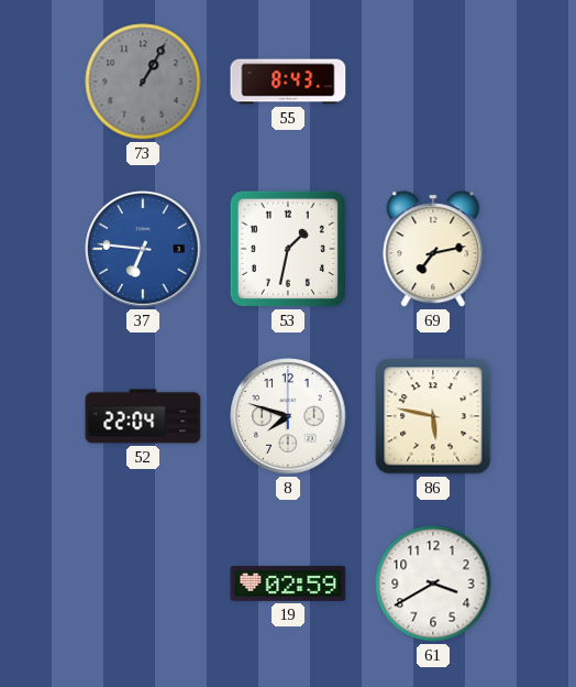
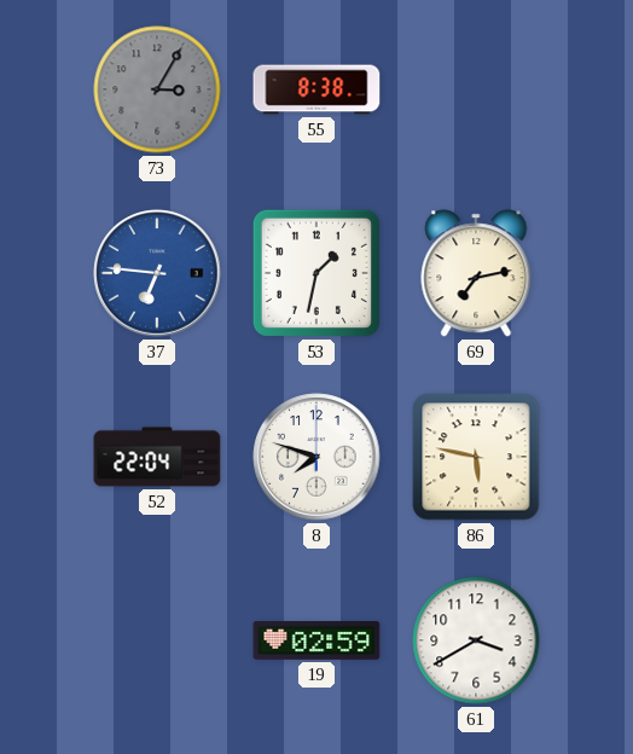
73: 1:05 -> 3:05 (157, 89)
55: 8:43 -> 8:38 (316, 89)
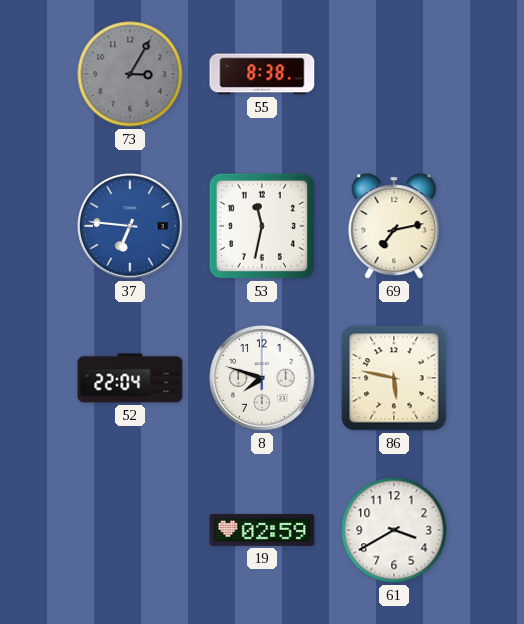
53: 1:32 -> 11:32 (262, 226)
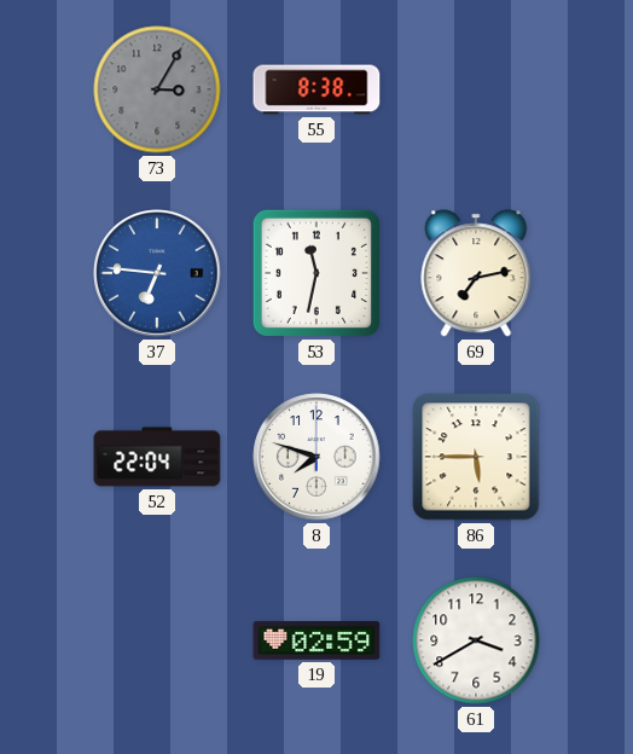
86: 5:47 -> 5:45 (476, 457)
